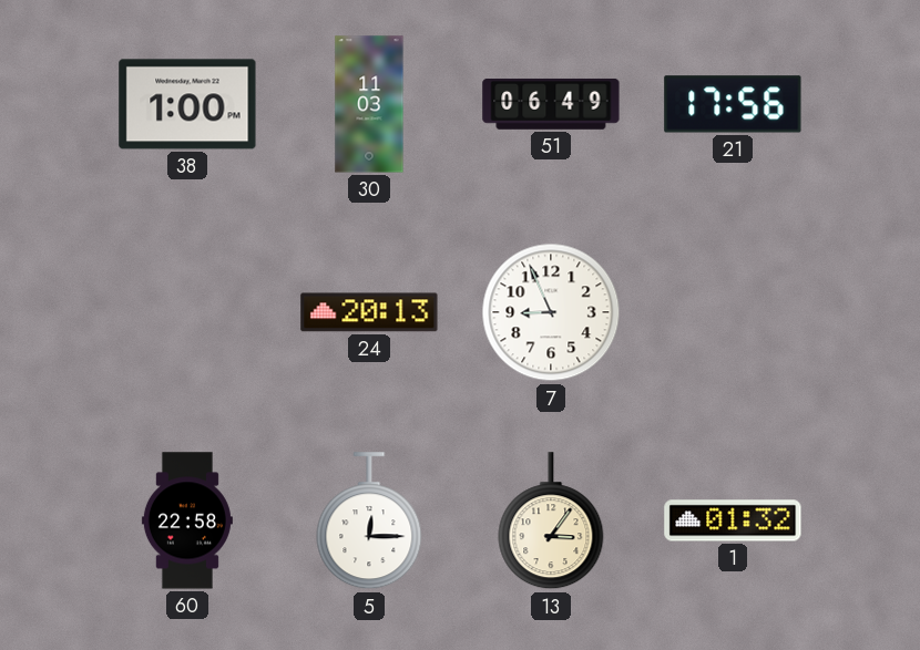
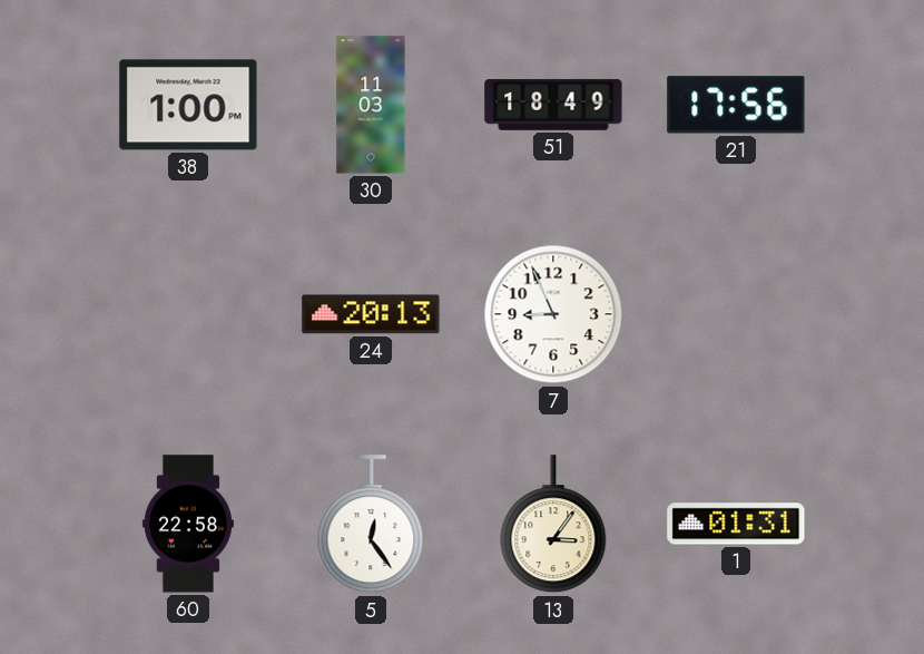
51: 06:49 -> 18:49 (553, 105)
5: 12:15 -> 12:24 (371, 525)
1: 01:32 -> 01:31 (736, 524)
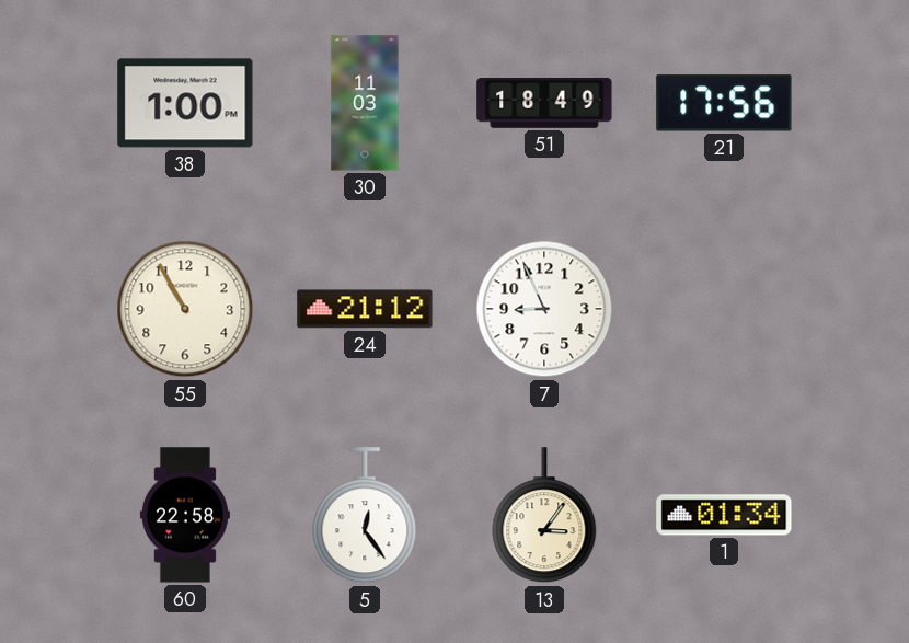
55: none -> 10:55 (185, 309)
24: 20:13 -> 21:12 (365, 309)
1: 01:31 -> 01:34 (724, 515)
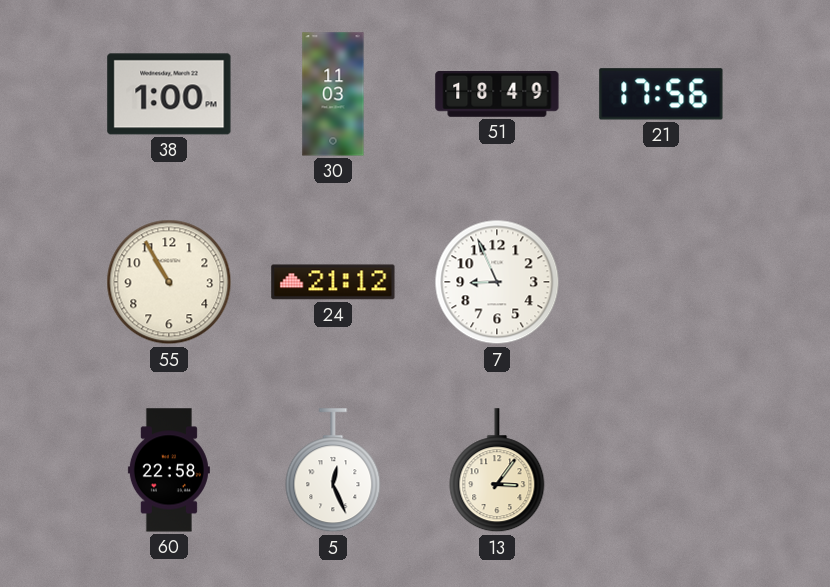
5: 12:24 -> 12:26 (333, 471)
1: 01:34 -> none (724, 515)
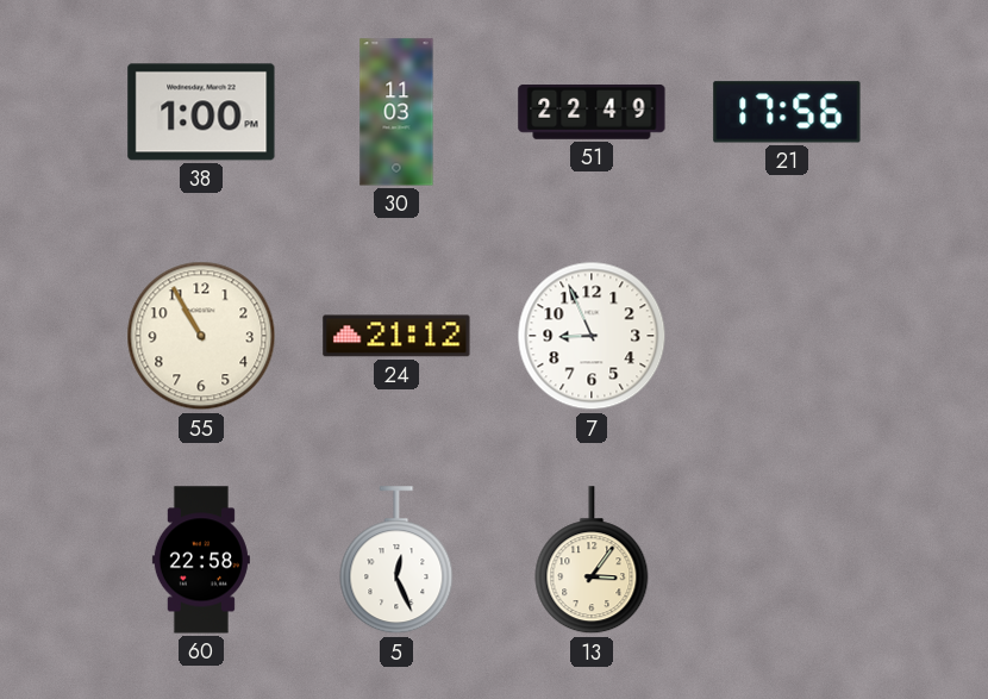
51: 18:49 -> 22:49 (592, 112)
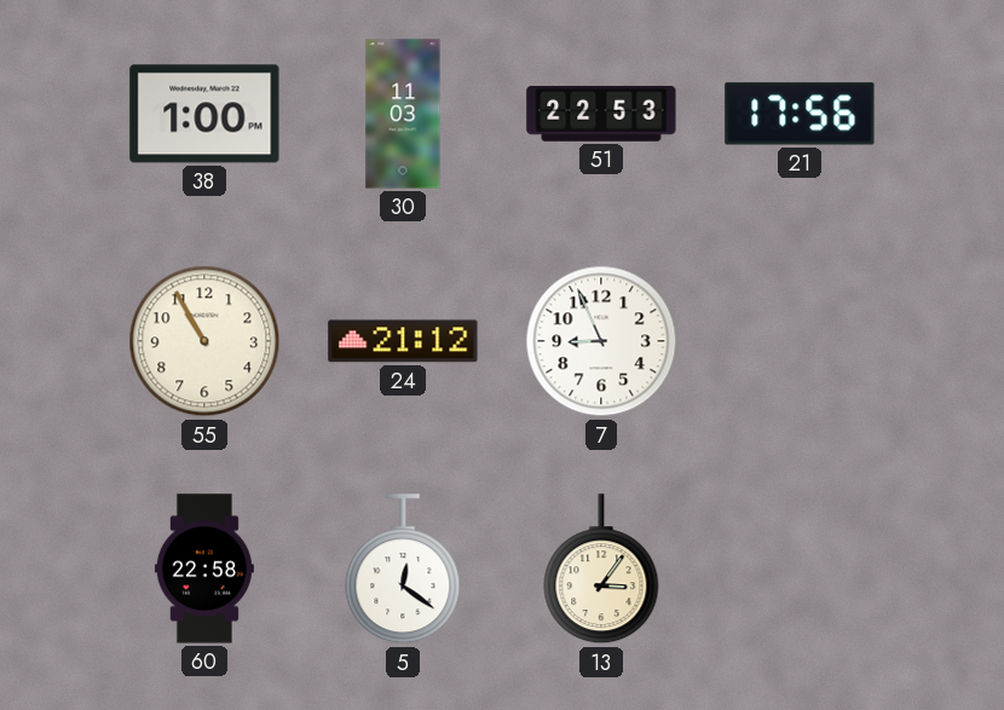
51: 22:49 -> 22:53 (601, 114)
5: 12:26 -> 12:21 (403, 570)
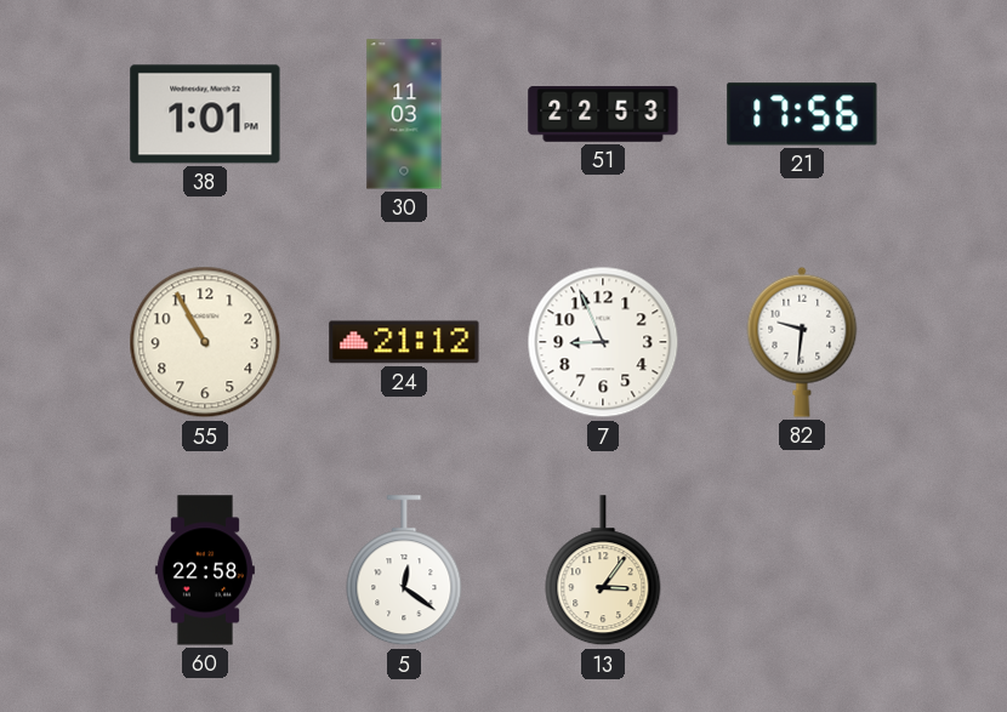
38: 1:00 -> 1:01 (205, 114)
82: none -> 9:31 (802, 342)
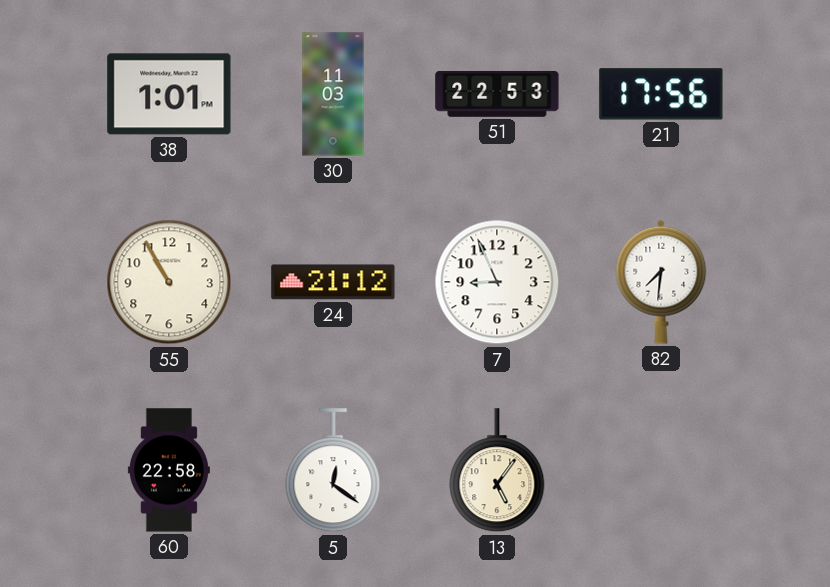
82: 9:31 -> 7:31 (661, 282)
13: 3:06 -> 5:06 (497, 471)
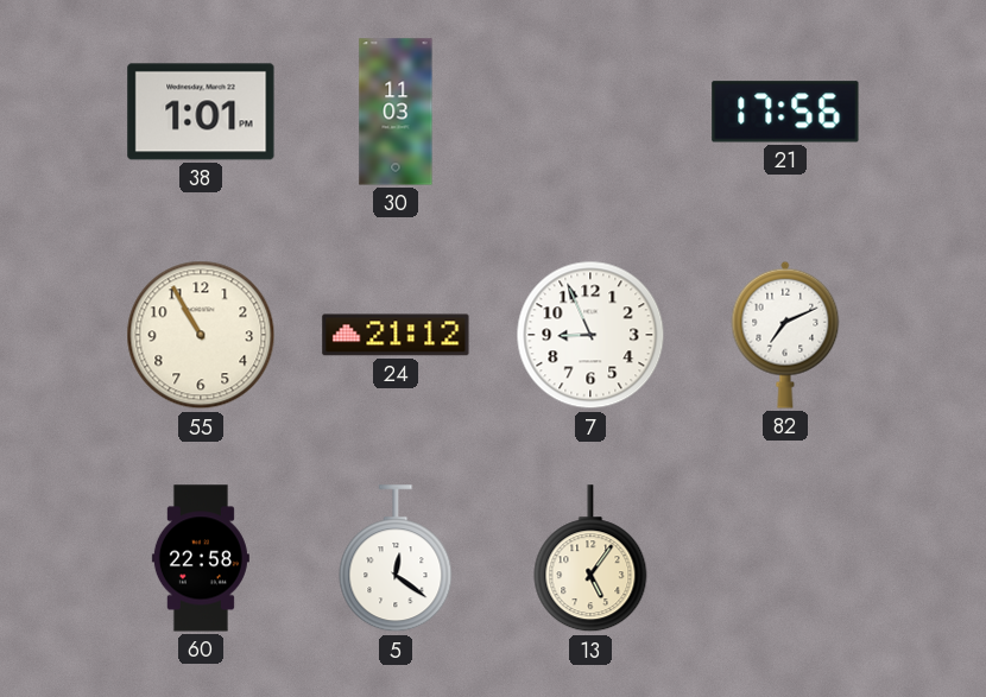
51: 22:53 -> none (497, 94)
82: 7:31 -> 7:11 (785, 335)
